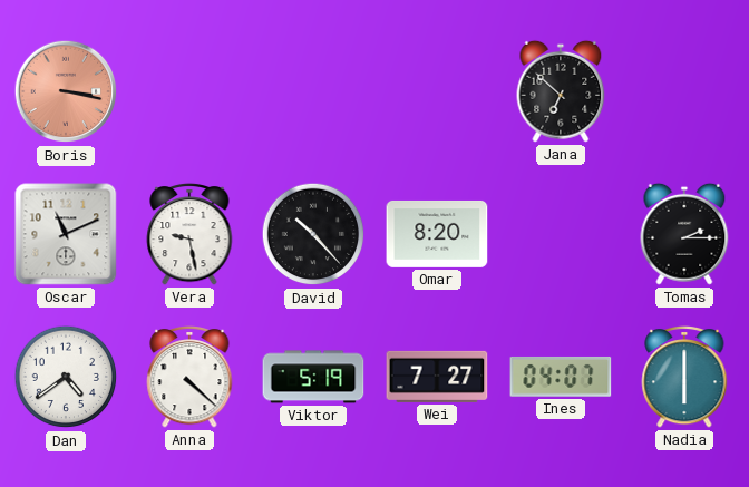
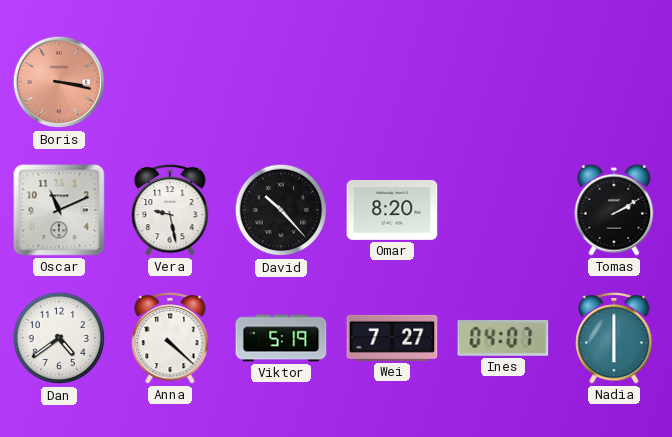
Jana: 6:52 -> none (561, 91)
Tomas: 2:15 -> 2:10 (614, 210)
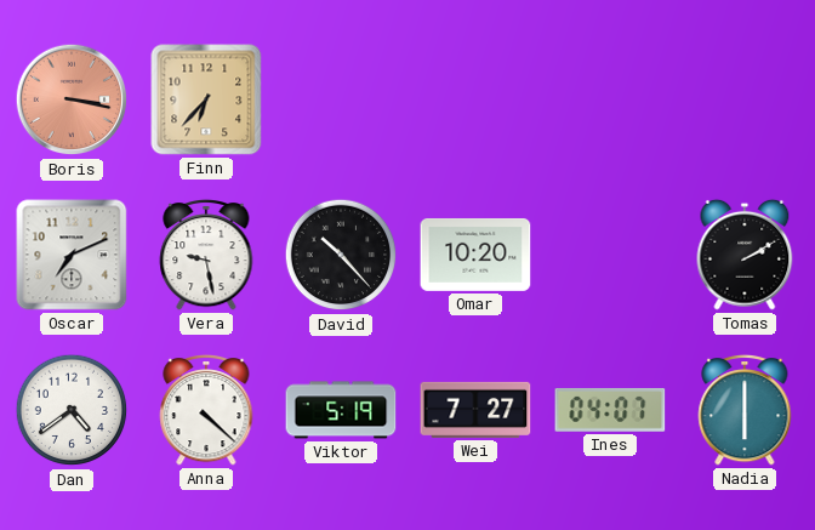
Finn: none -> 6:37 (206, 99)
Oscar: 11:11 -> 7:11 (72, 255)
Omar: 8:20 -> 10:20 (475, 255)
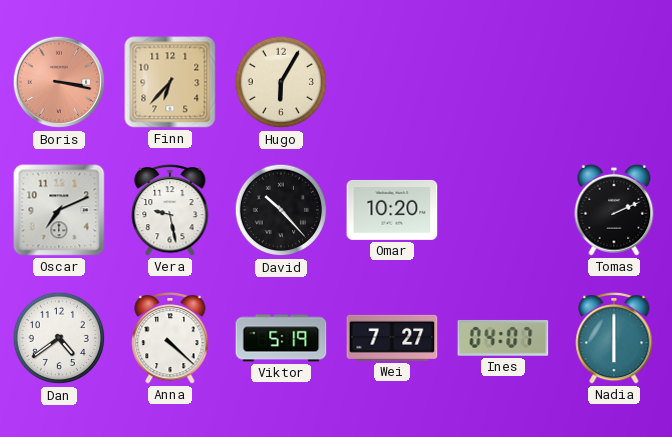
Hugo: none -> 6:05 (281, 82)
Tomas: 2:10 -> 2:11 (614, 210)
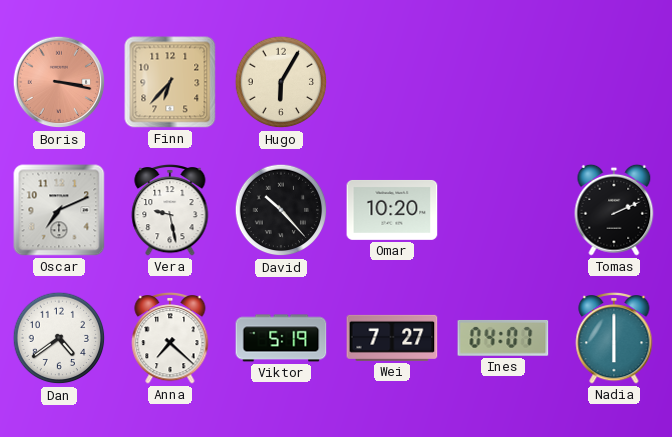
Anna: 4:22 -> 7:22 (170, 338)
